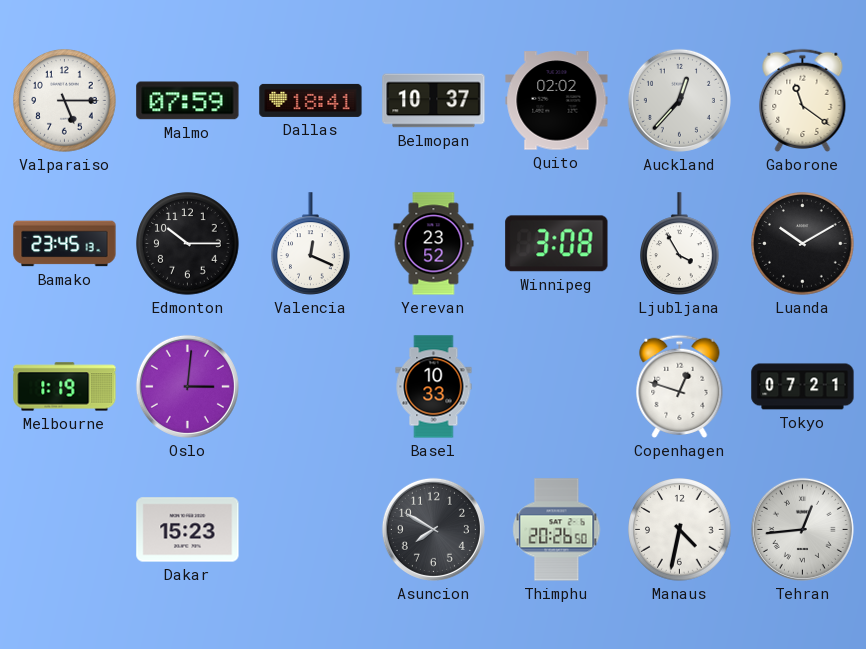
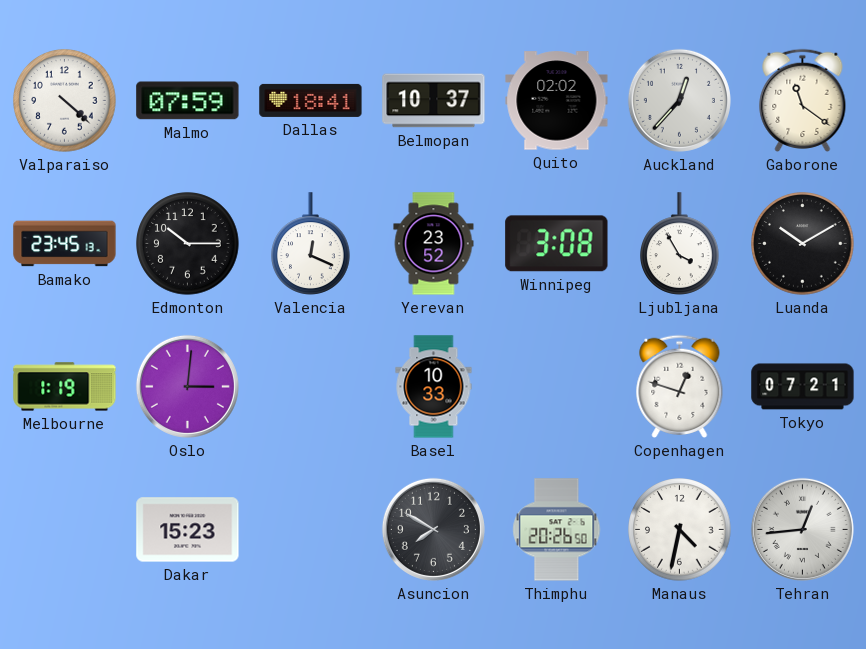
Valparaiso: 5:15 -> 4:22 (65, 101)
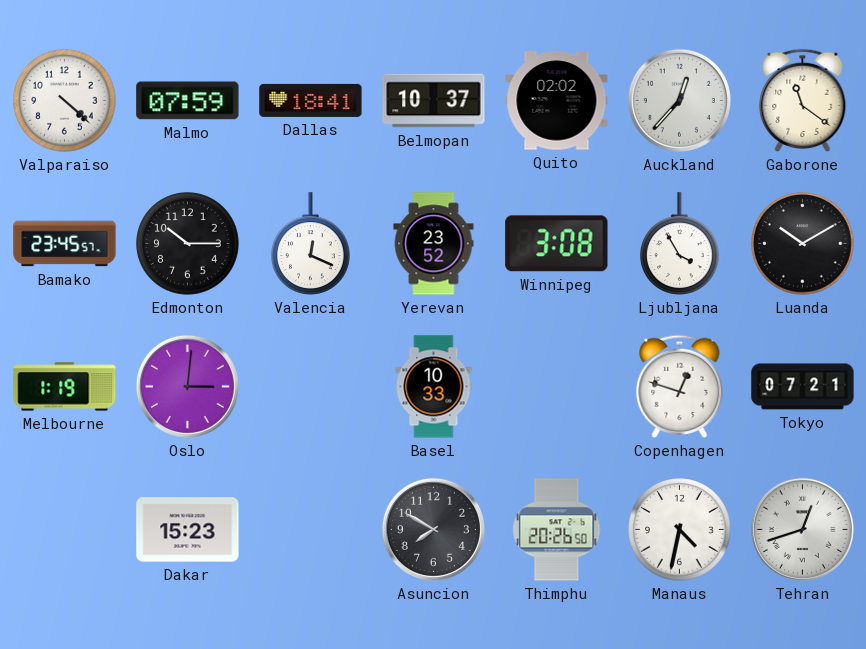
Bamako: 23:45:13 -> 23:45:57 (65, 244)
Tehran: 12:44 -> 12:42 (802, 529)
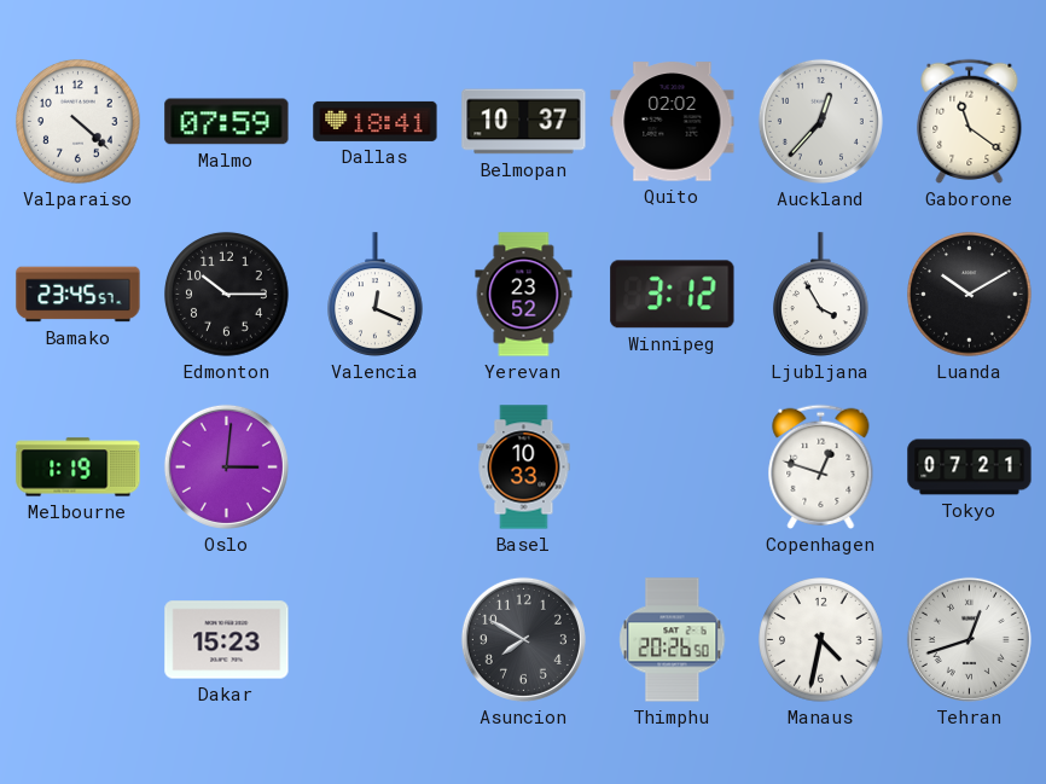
Winnipeg: 3:08 -> 3:12 (673, 295)
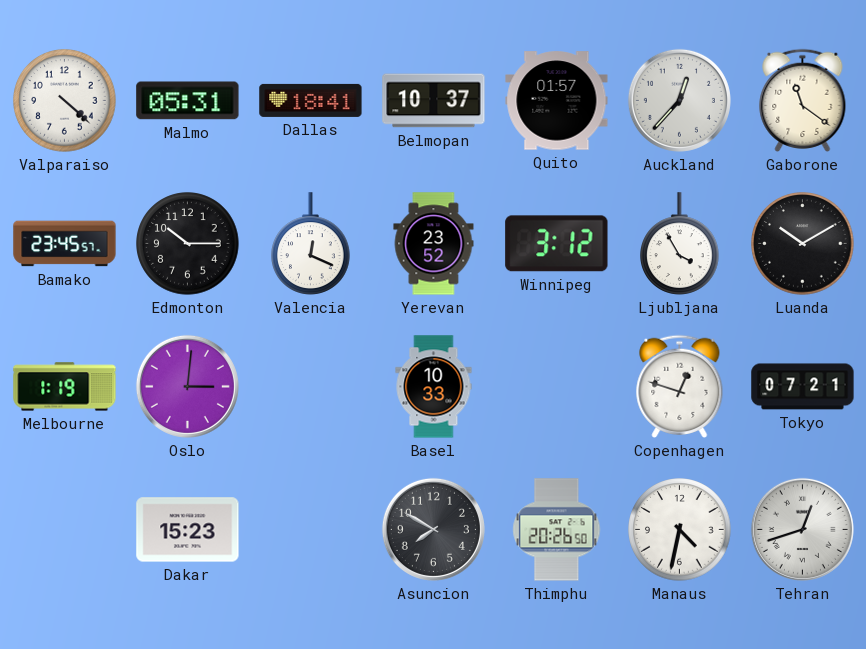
Malmo: 07:59 -> 05:31 (188, 101)
Quito: 02:02 -> 01:57 (557, 101)
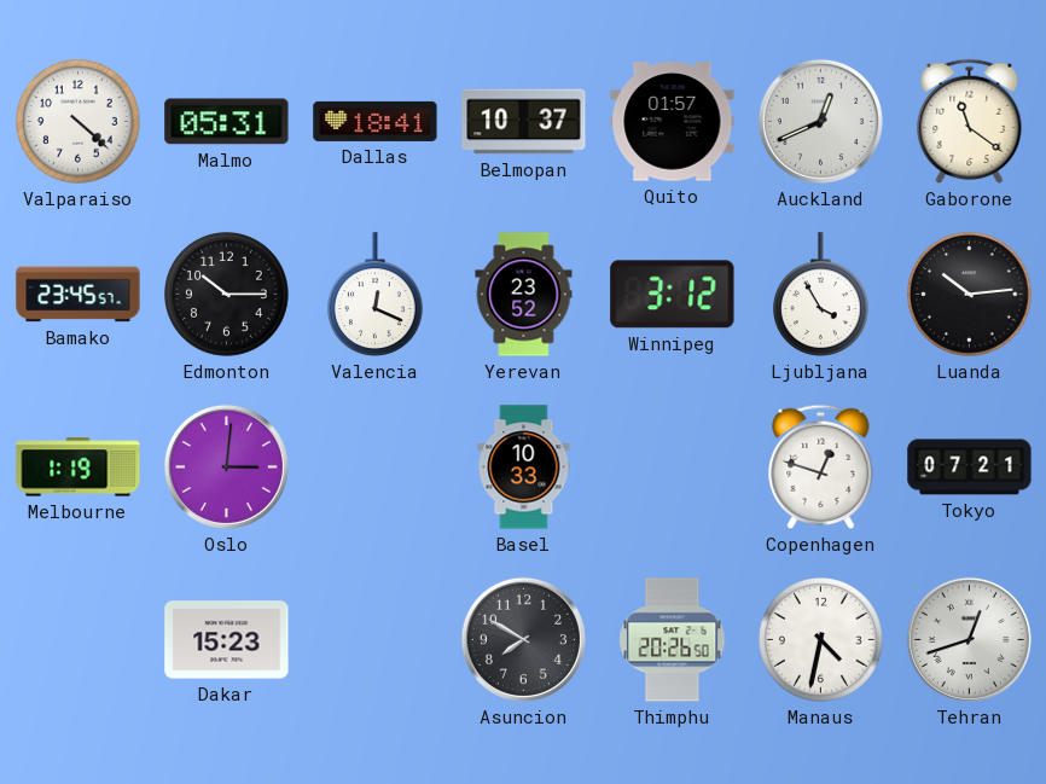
Auckland: 12:37 -> 12:41 (820, 121)
Luanda: 10:10 -> 10:14 (970, 295)
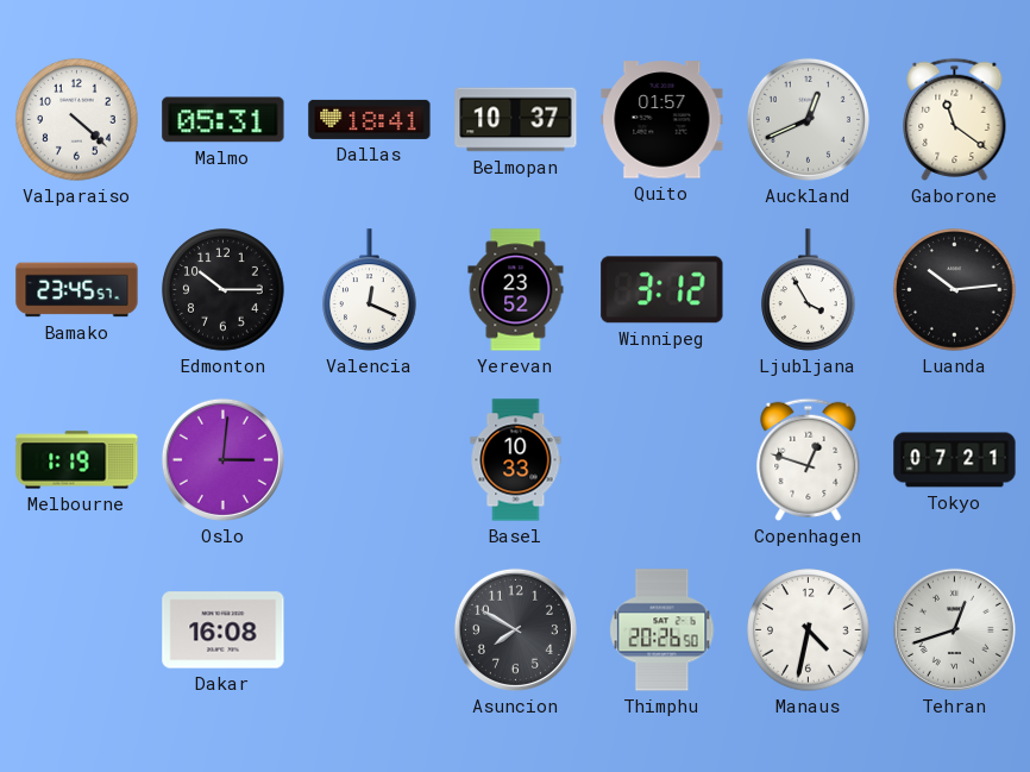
Dakar: 15:23 -> 16:08 (224, 630)
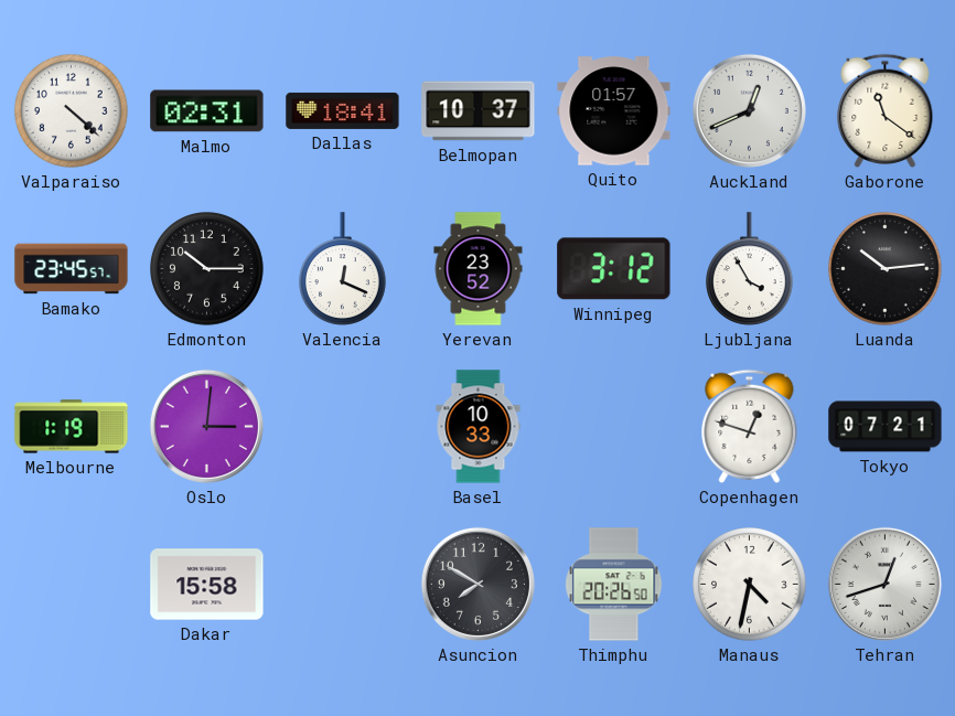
Malmo: 05:31 -> 02:31 (207, 111)
Dakar: 16:08 -> 15:58 (207, 585)
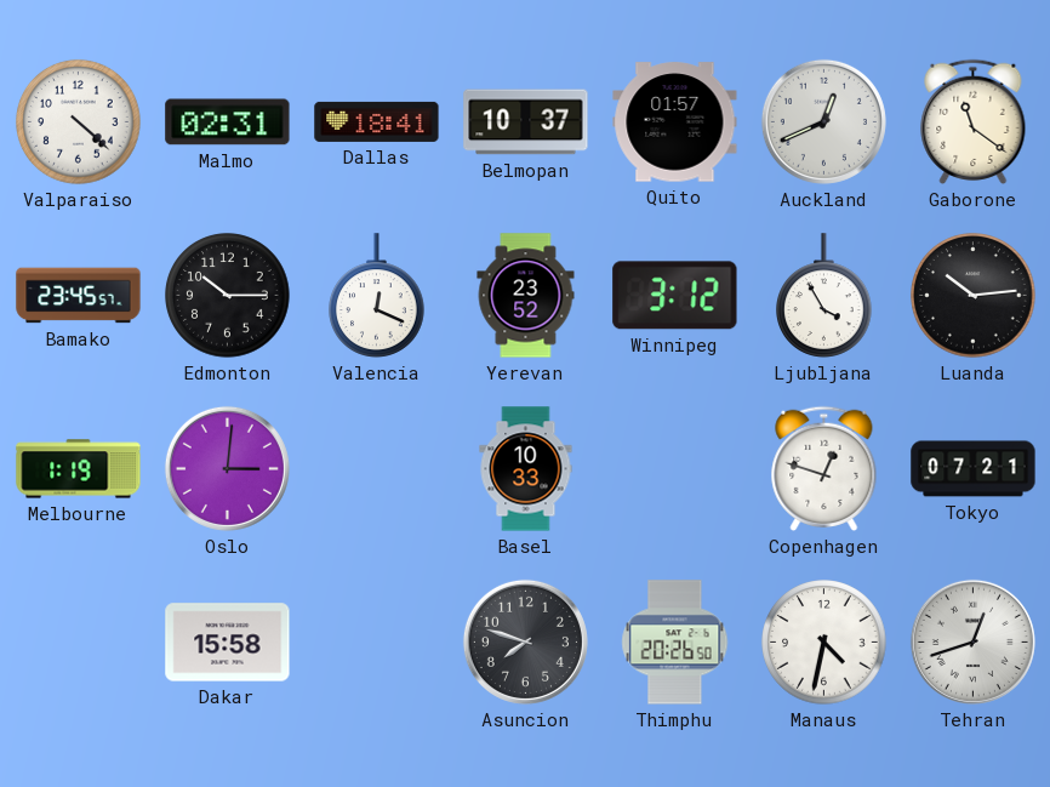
Asuncion: 7:50 -> 7:48 (525, 641)
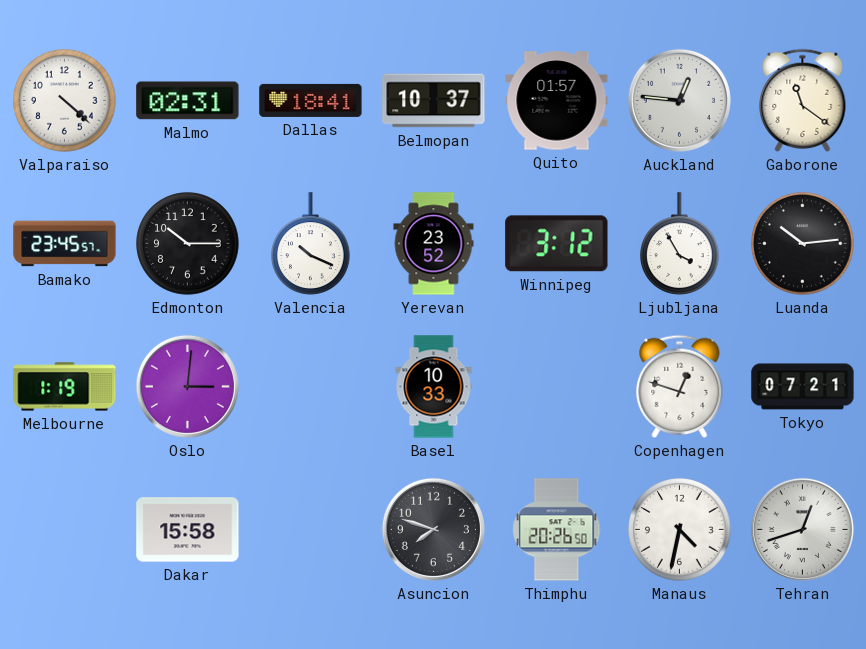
Auckland: 12:41 -> 12:46 (679, 100)
Valencia: 12:19 -> 10:19 (311, 244)
